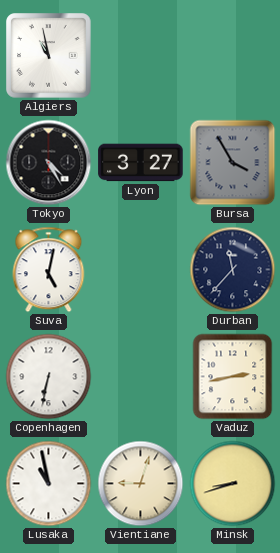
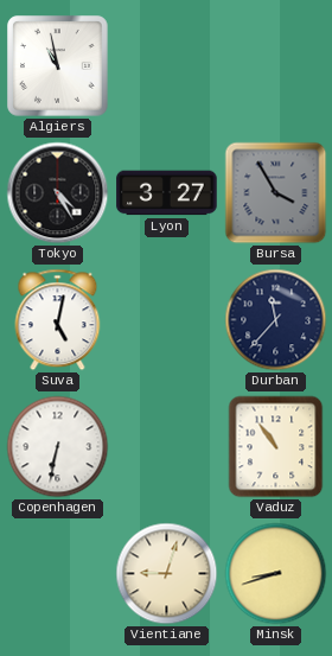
Vaduz: 2:43 -> 10:54 (276, 447)
Lusaka: 10:58 -> none (49, 484)
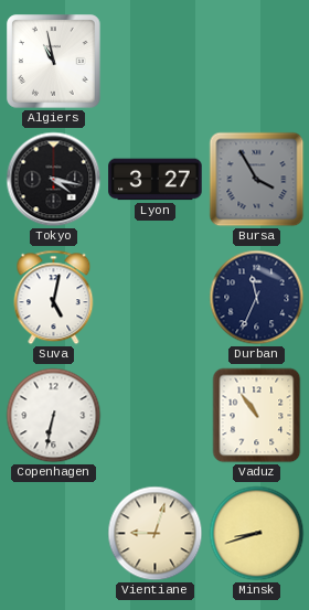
Tokyo: 4:25 -> 4:17 (54, 180)
Durban: 11:37 -> 11:34 (257, 298)
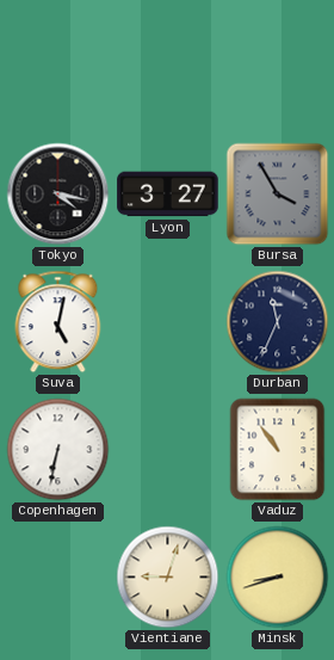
Algiers: 10:58 -> none (54, 62)
